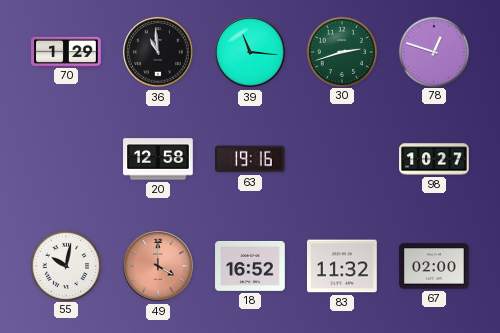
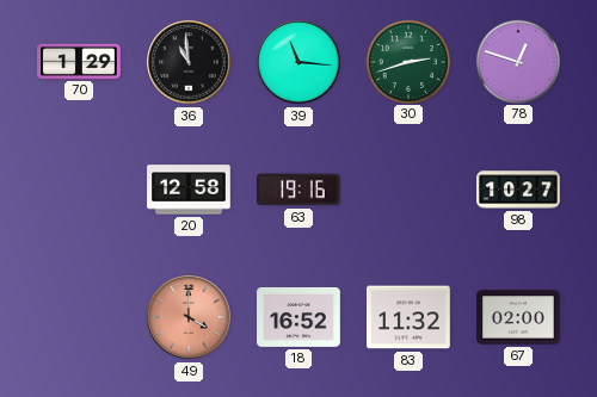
55: 10:02 -> none (65, 265)
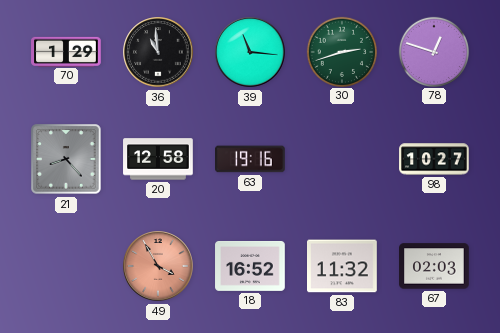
21: none -> 8:23 (66, 159)
49: 4:00 -> 3:55 (158, 266)
67: 02:00 -> 02:03 (434, 266)
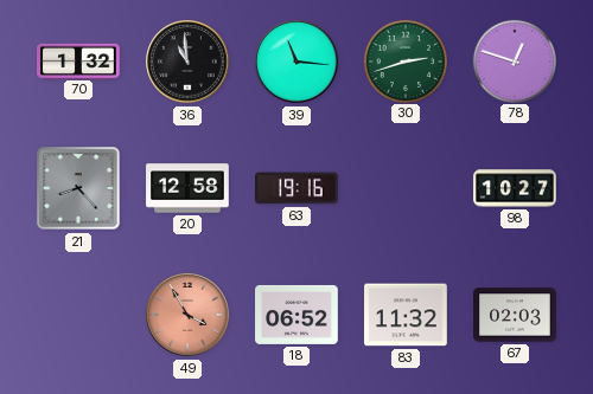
70: 1:29 -> 1:32 (78, 60)
18: 16:52 -> 06:52 (296, 315)
